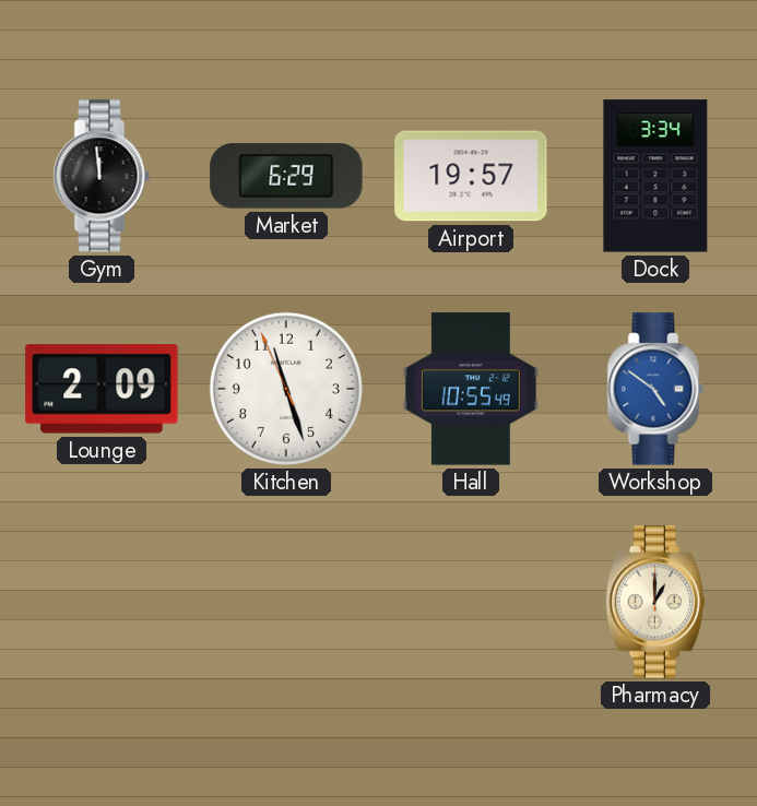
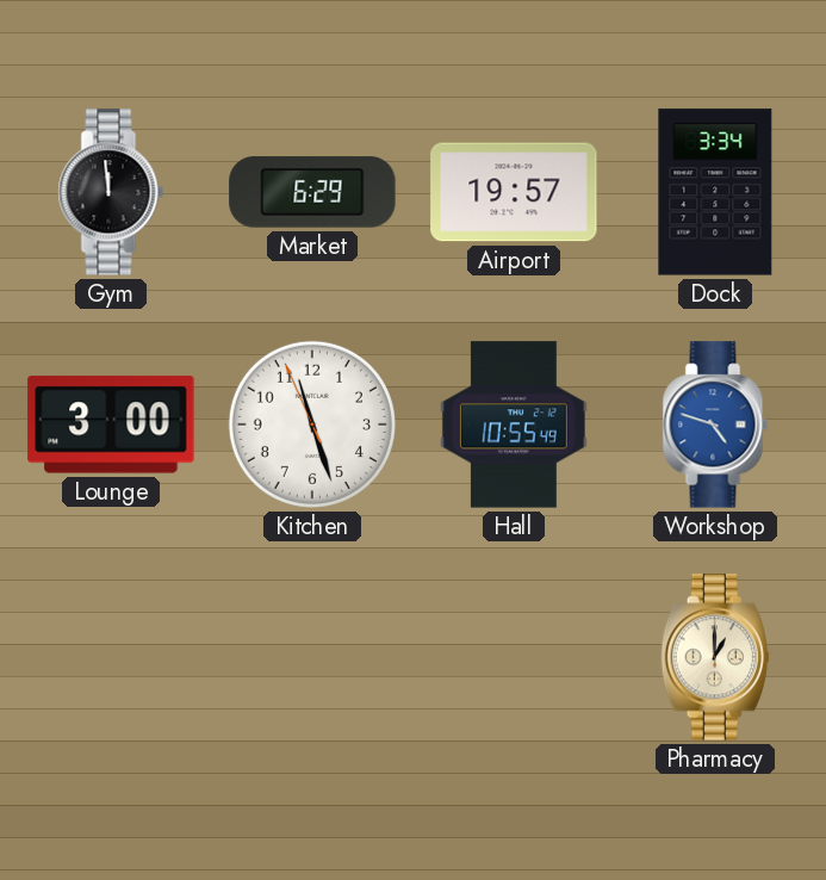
Lounge: 2:09 -> 3:00 (111, 424)
Workshop: 4:51 -> 4:48 (715, 424)
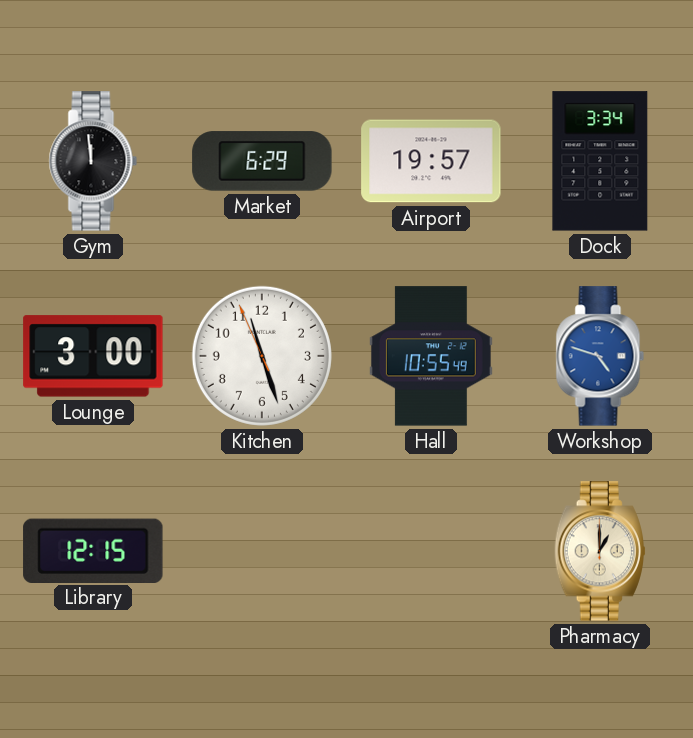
Library: none -> 12:15 (93, 550)
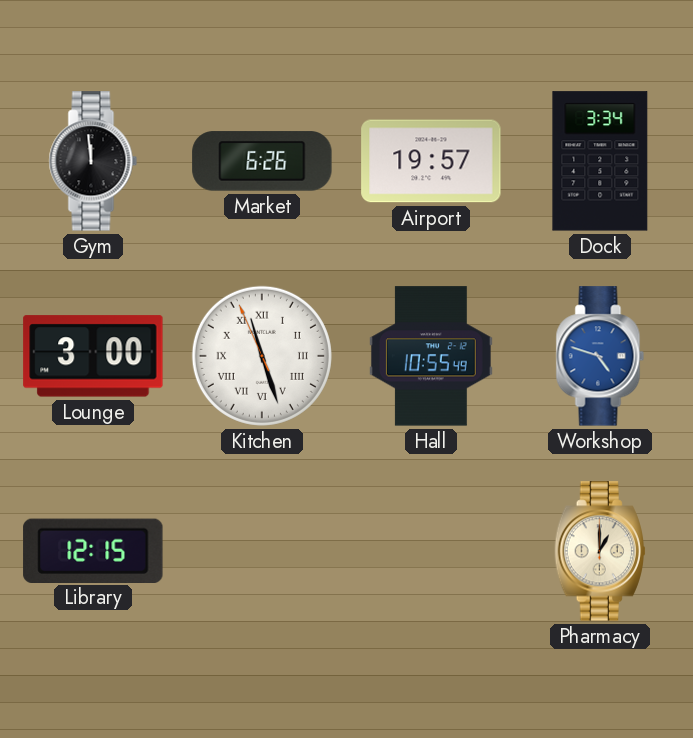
Market: 6:29 -> 6:26 (262, 161)
Kitchen numerals: Arabic -> Roman (262, 356)
